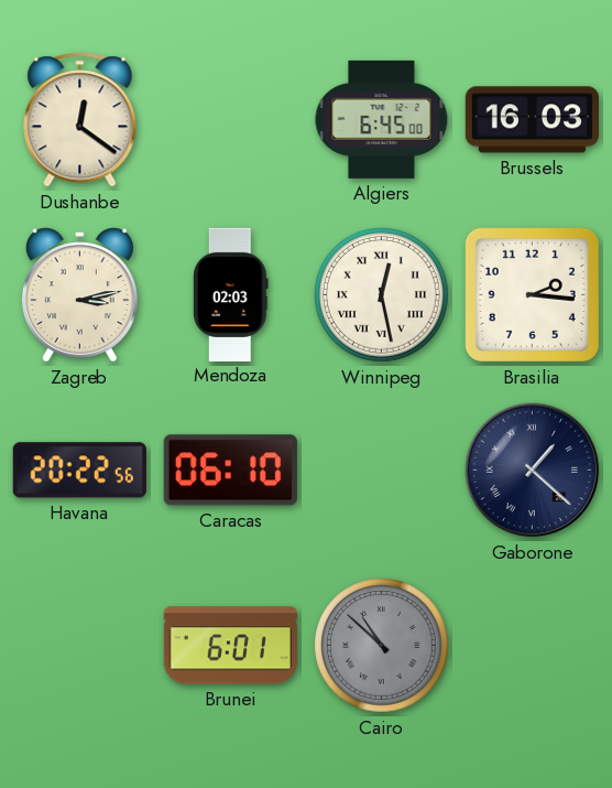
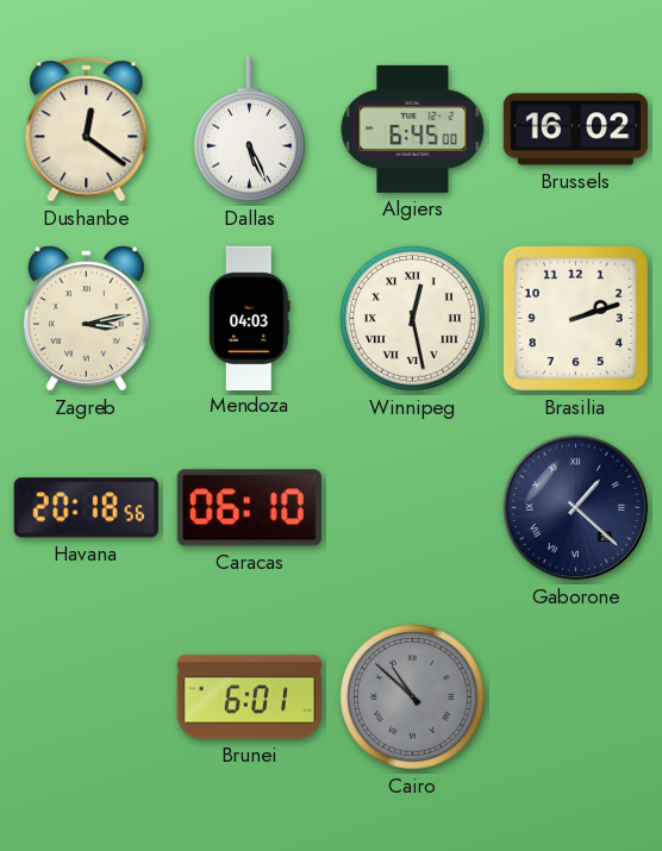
Dallas: none -> 5:26 (249, 130)
Brussels: 16:03 -> 16:02 (575, 130)
Mendoza: 02:03 -> 04:03 (250, 318)
Brasilia: 2:16 -> 2:12 (575, 318)
Havana: 20:22 -> 20:18 (86, 508)
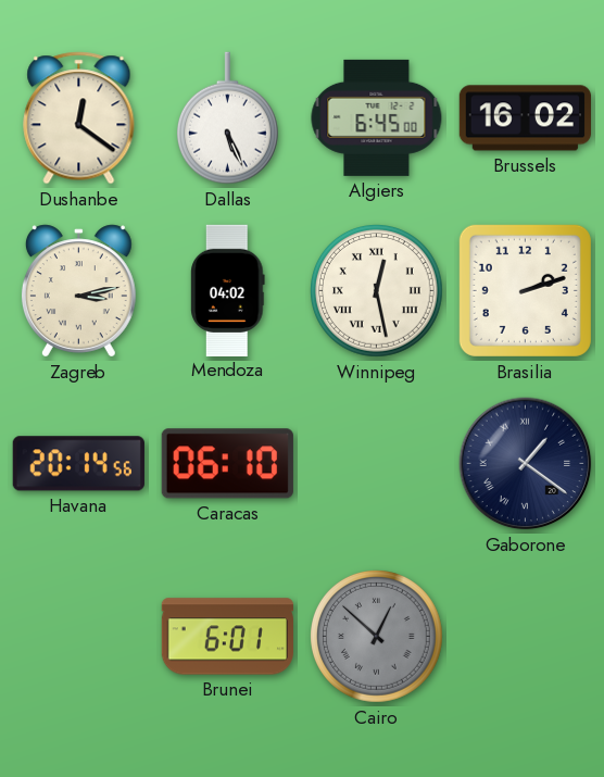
Mendoza: 04:03 -> 04:02 (228, 290)
Havana: 20:18 -> 20:14 (78, 464)
Gaborone: 1:22 -> 1:21 (526, 464)
Cairo: 10:52 -> 12:52 (377, 637)
